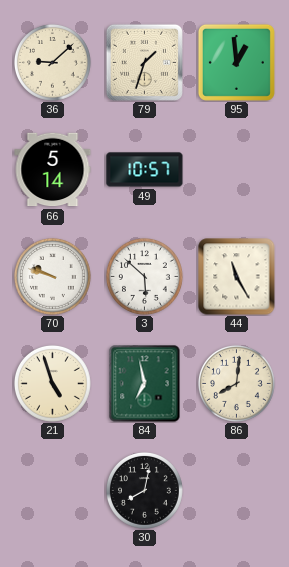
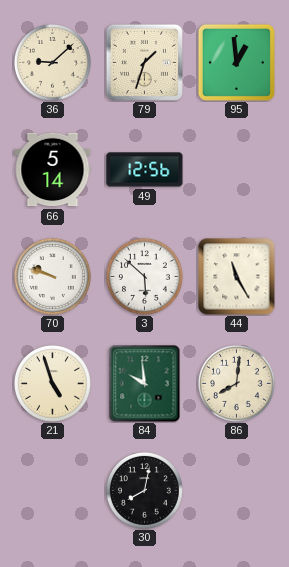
49: 10:57 -> 12:56 (145, 170)
84: 6:58 -> 9:59 (145, 384)
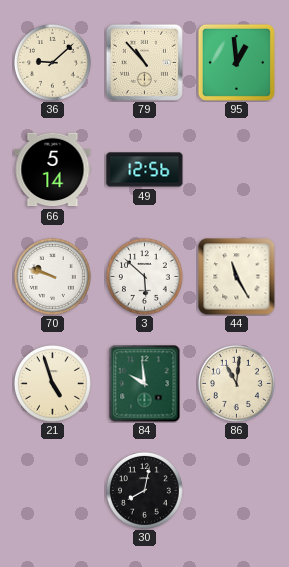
79: 1:33 -> 10:53 (144, 62)
86: 8:01 -> 11:01 (236, 383)
